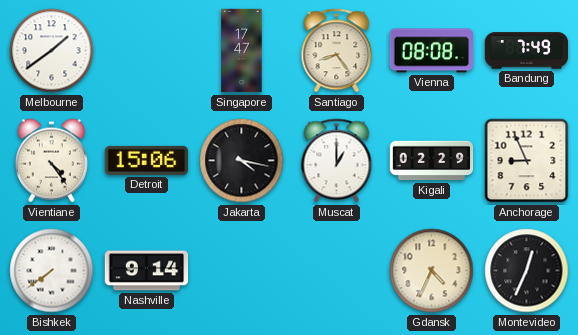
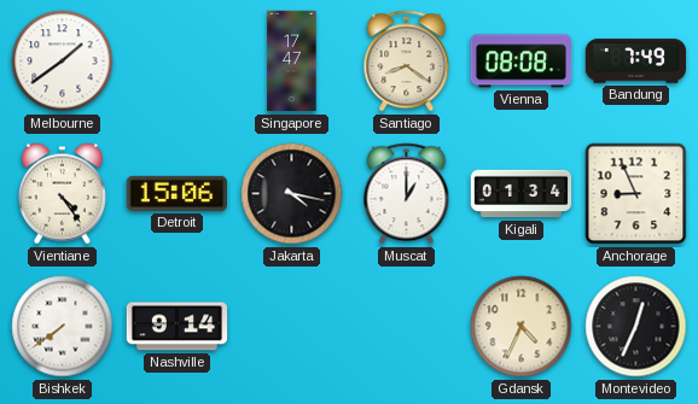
Santiago: 8:24 -> 8:21 (407, 62)
Kigali: 02:29 -> 01:34 (522, 194)
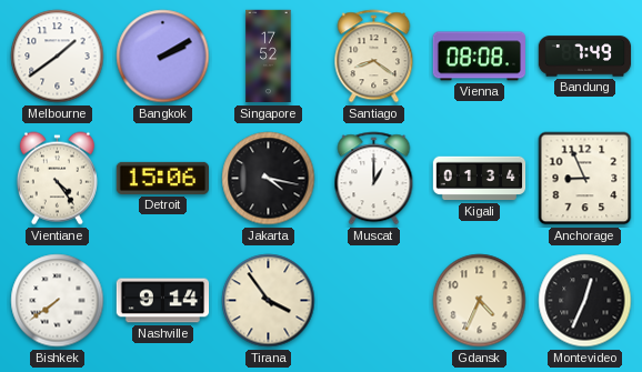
Bangkok: none -> 2:10 (163, 57)
Singapore: 17:47 -> 17:52 (269, 57)
Tirana: none -> 3:54 (269, 301)
